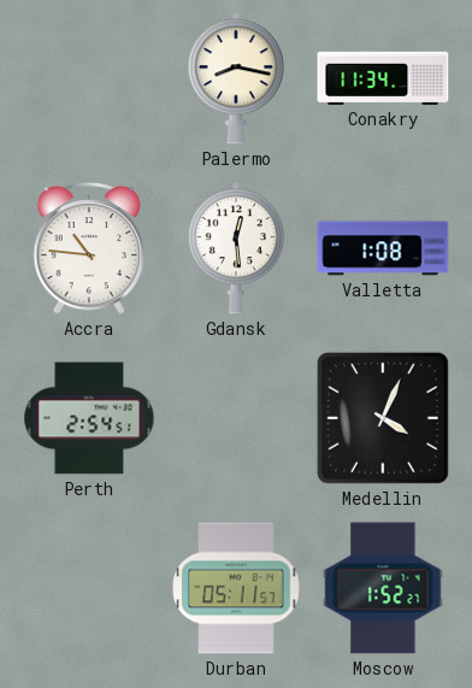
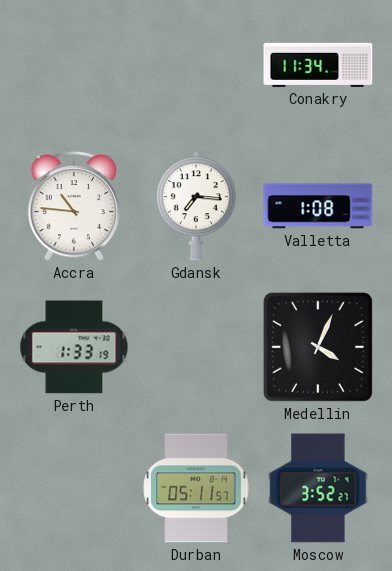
Palermo: 8:17 -> none (236, 78)
Gdansk: 12:29 -> 7:16 (196, 206)
Perth: 2:54 -> 1:33 (74, 347)
Moscow: 1:52 -> 3:52 (318, 488)
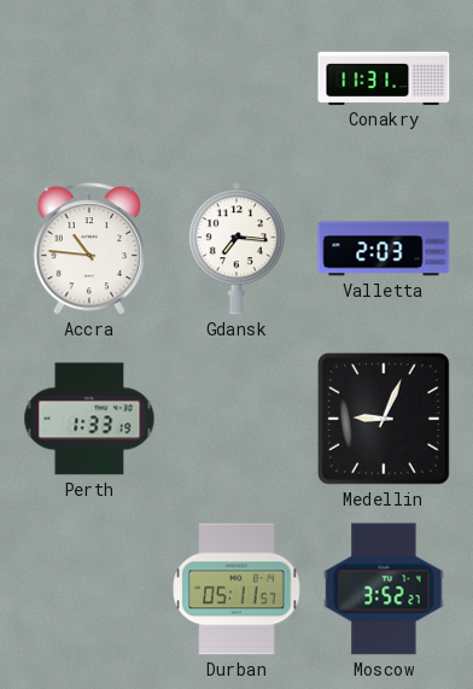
Conakry: 11:34 -> 11:31 (384, 78)
Valletta: 1:08 -> 2:03 (384, 249)
Medellin: 4:04 -> 9:04 (384, 419)
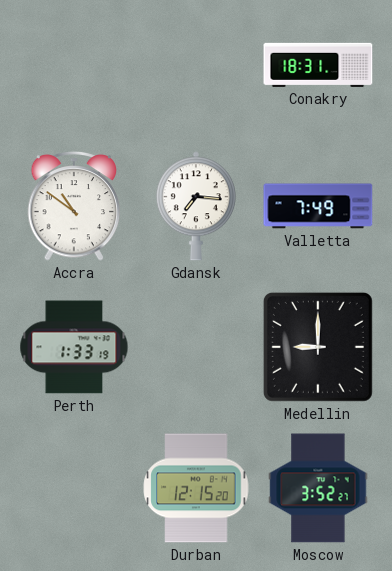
Conakry: 11:31 -> 18:31 (318, 65)
Accra: 10:46 -> 10:51 (74, 206)
Valletta: 2:03 -> 7:49 (318, 206)
Medellin: 9:04 -> 9:00 (318, 347)
Durban: 05:11 -> 12:15 (196, 488)
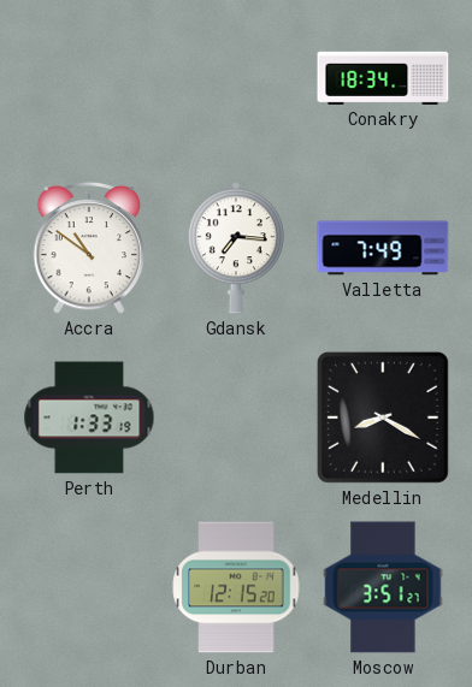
Conakry: 18:31 -> 18:34 (383, 78)
Medellin: 9:00 -> 8:20 (383, 417)
Moscow: 3:52 -> 3:51 (383, 587)
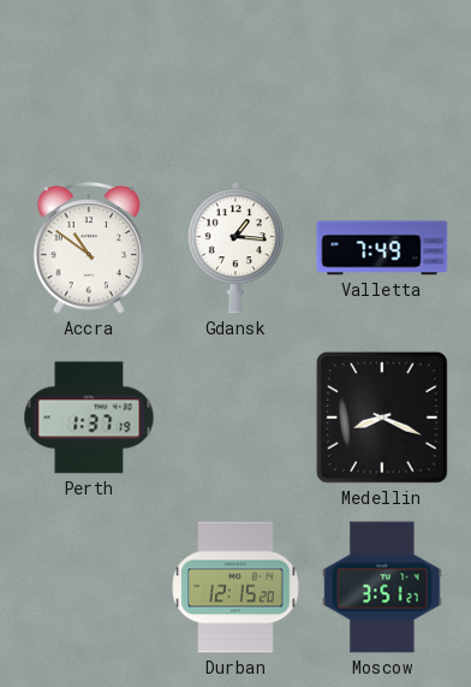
Conakry: 18:34 -> none (383, 78)
Gdansk: 7:16 -> 1:16 (235, 248)
Perth: 1:33 -> 1:37 (89, 417)
Medellin: 8:20 -> 8:19 (382, 417)
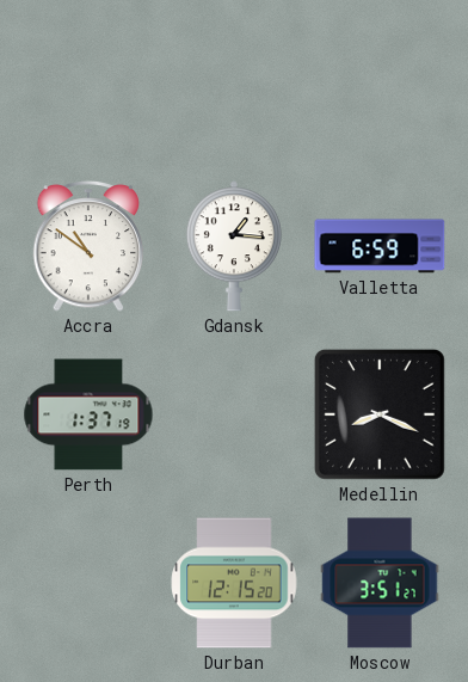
Valletta: 7:49 -> 6:59 (380, 246)
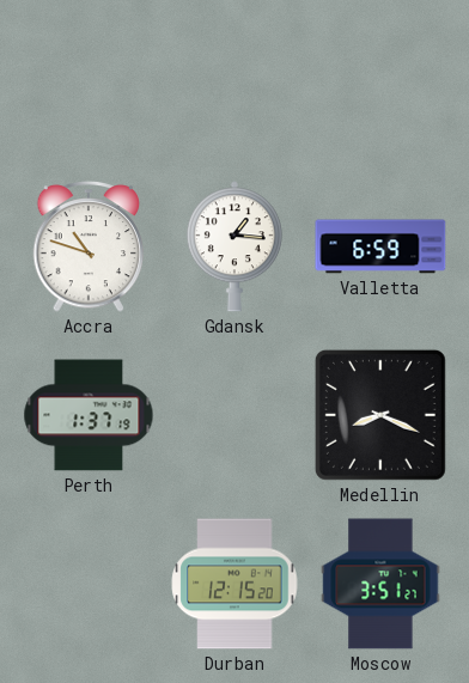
Accra: 10:51 -> 10:48 (89, 246)
